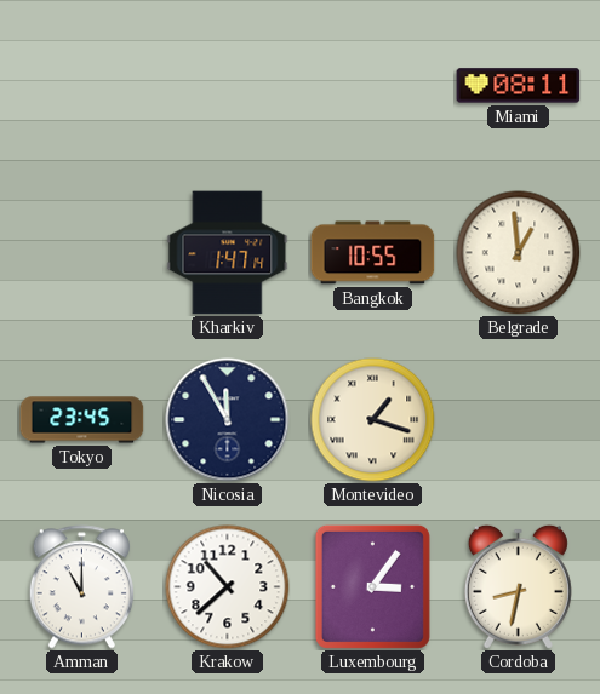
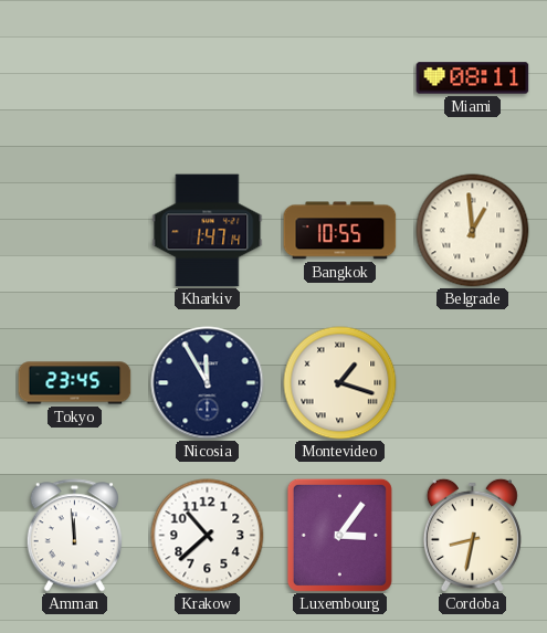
Amman: 11:00 -> 11:59 (74, 536)
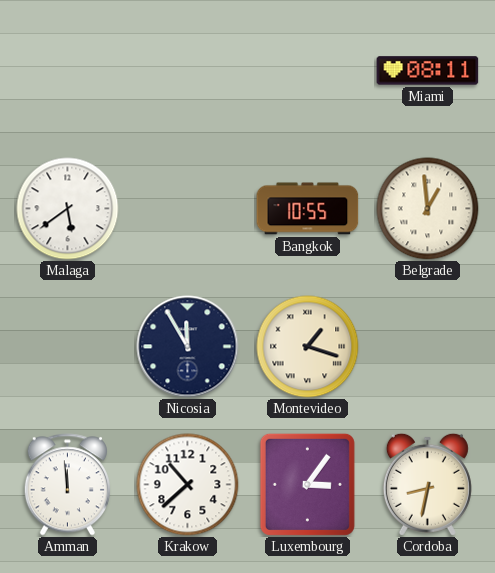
Malaga: none -> 5:39 (68, 209)
Kharkiv: 1:47 -> none (208, 231)
Tokyo: 23:45 -> none (75, 383)
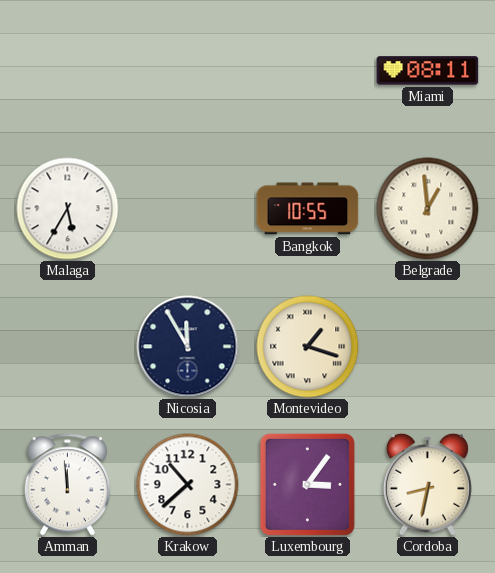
Malaga: 5:39 -> 5:35 (68, 209)
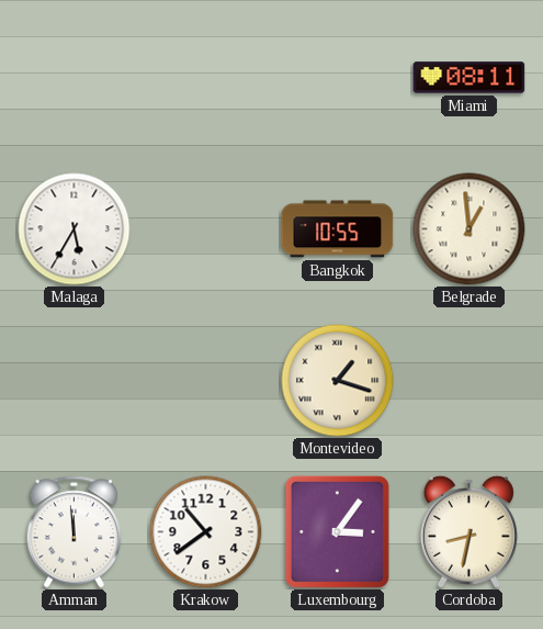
Nicosia: 11:55 -> none (188, 347)
Krakow: 10:38 -> 10:39 (206, 532)
